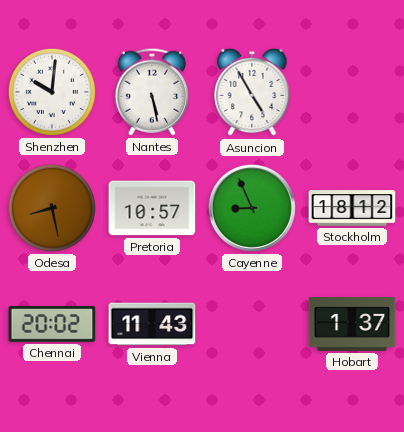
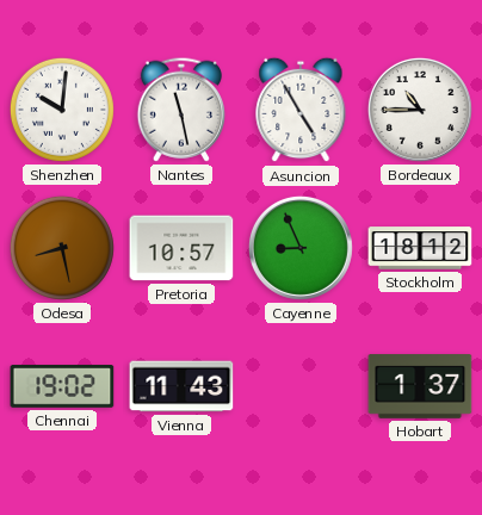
Nantes: 5:28 -> 11:28 (180, 110)
Bordeaux: none -> 10:45 (420, 110)
Chennai: 20:02 -> 19:02 (62, 386)
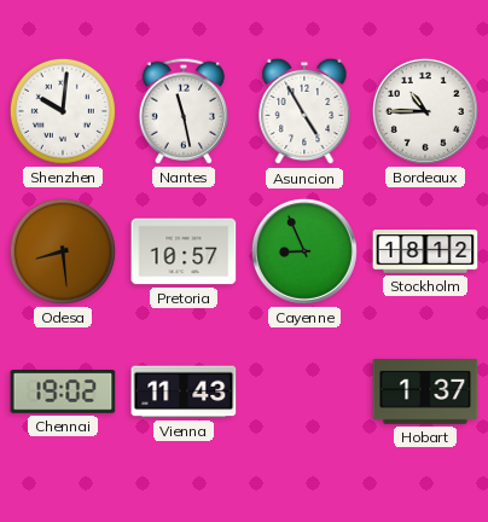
Odesa: 8:28 -> 8:29 (63, 251)
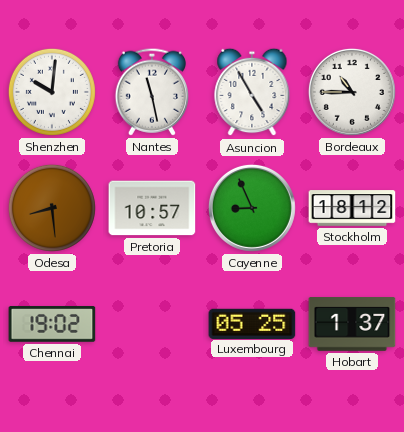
Vienna: 11:43 -> none (184, 391)
Luxembourg: none -> 05:25 (252, 323)
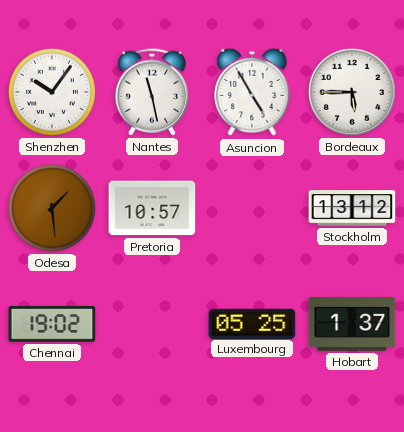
Shenzhen: 10:01 -> 10:06 (52, 92)
Bordeaux: 10:45 -> 5:45 (352, 92)
Odesa: 8:29 -> 1:29 (52, 208)
Cayenne: 8:56 -> none (252, 208)
Stockholm: 18:12 -> 13:12 (352, 208)
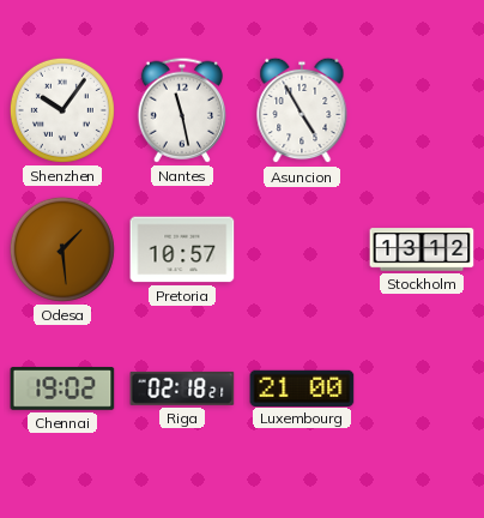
Bordeaux: 5:45 -> none (352, 92)
Riga: none -> 02:18 (182, 389)
Luxembourg: 05:25 -> 21:00 (302, 387)
Hobart: 1:37 -> none (352, 324)
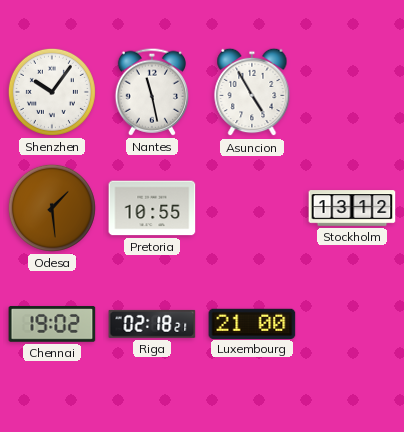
Pretoria: 10:57 -> 10:55 (152, 208)
